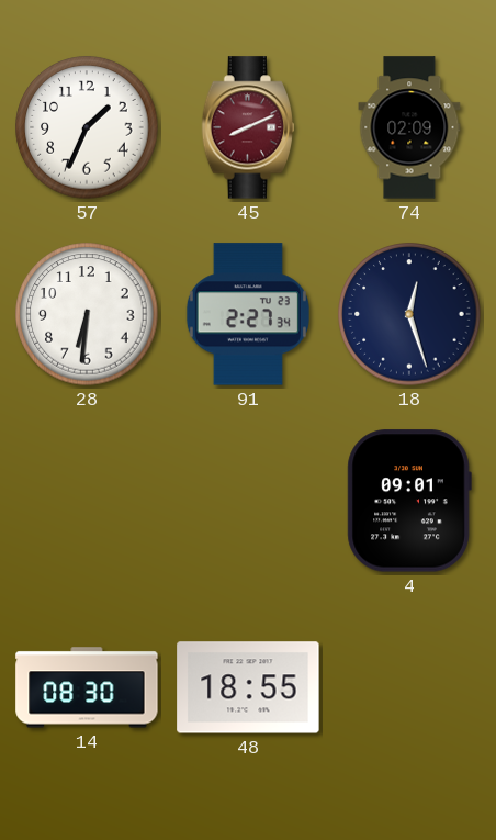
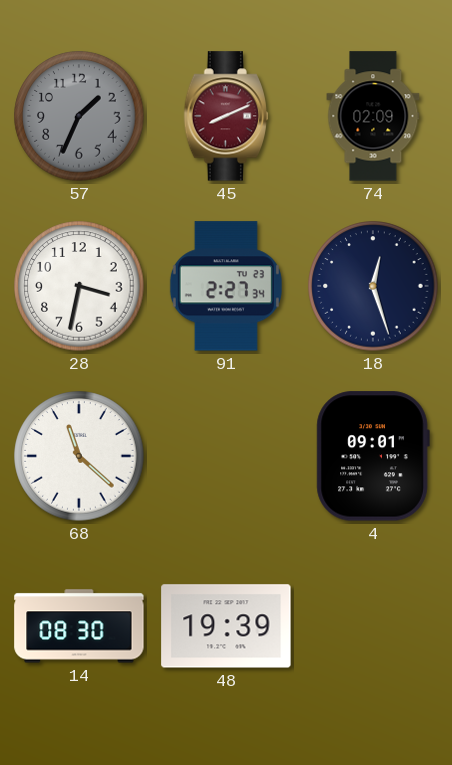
57 dial: white -> grey (79, 116)
28: 6:31 -> 3:32 (79, 286)
68: none -> 11:22 (79, 456)
48: 18:55 -> 19:39 (226, 626)
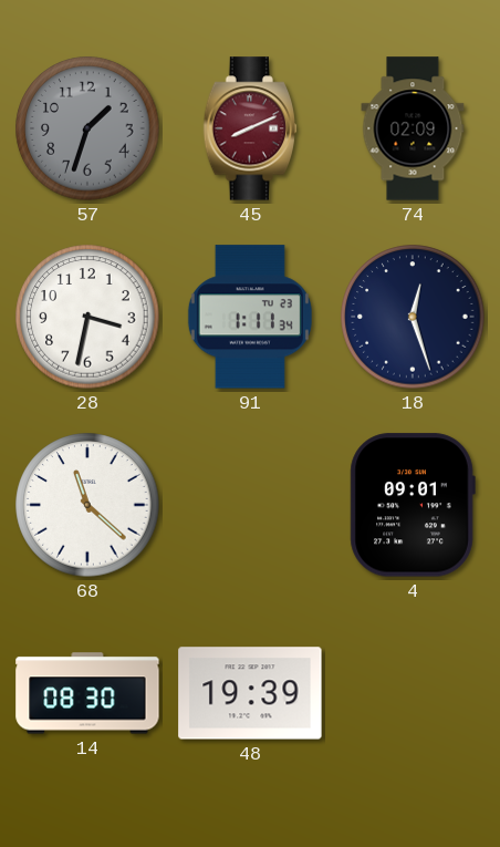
57: 1:34 -> 1:33 (87, 128)
91: 2:27 -> 1:11 (250, 317)
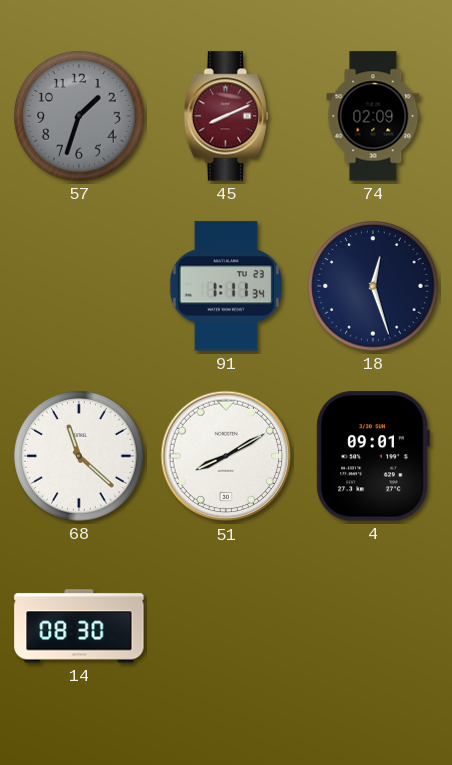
28: 3:32 -> none (87, 317)
51: none -> 8:10 (226, 456)
48: 19:39 -> none (250, 693)
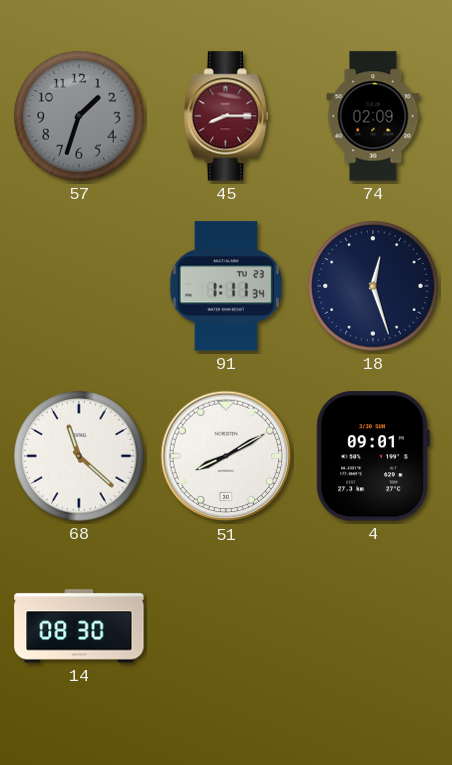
45: 8:11 -> 8:15 (226, 116)
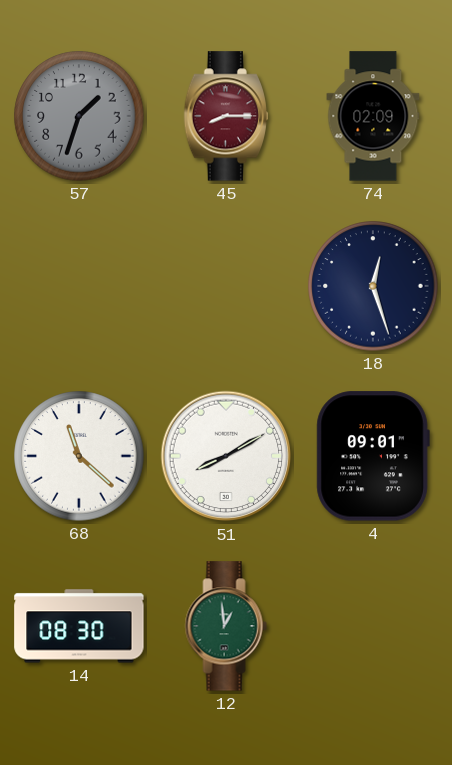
91: 1:11 -> none (226, 286)
12: none -> 12:59 (226, 626)
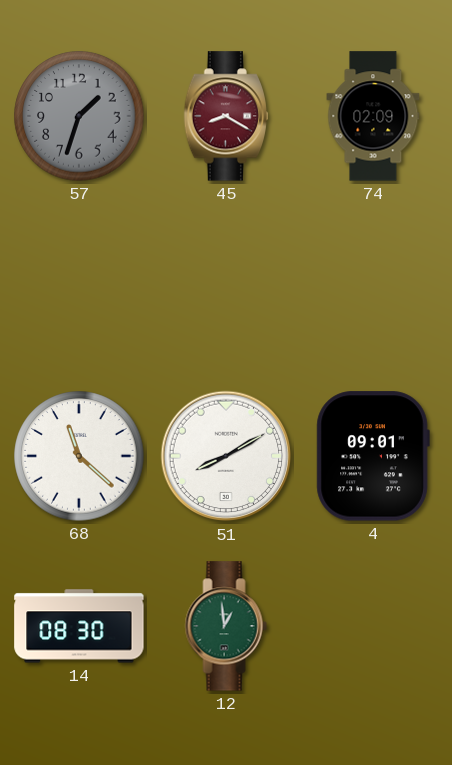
45: 8:15 -> 8:20 (226, 116)
18: 12:27 -> none (373, 286)
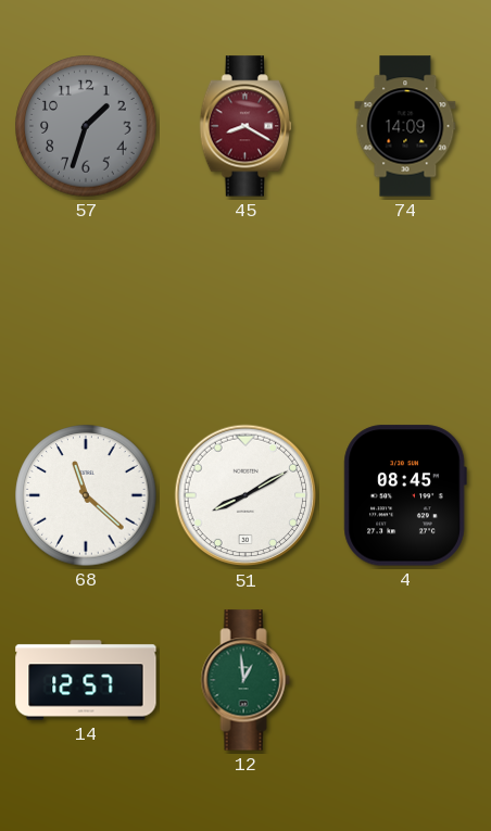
74: 02:09 -> 14:09 (405, 126)
4: 09:01 -> 08:45 (405, 495)
14: 08:30 -> 12:57 (86, 680)
